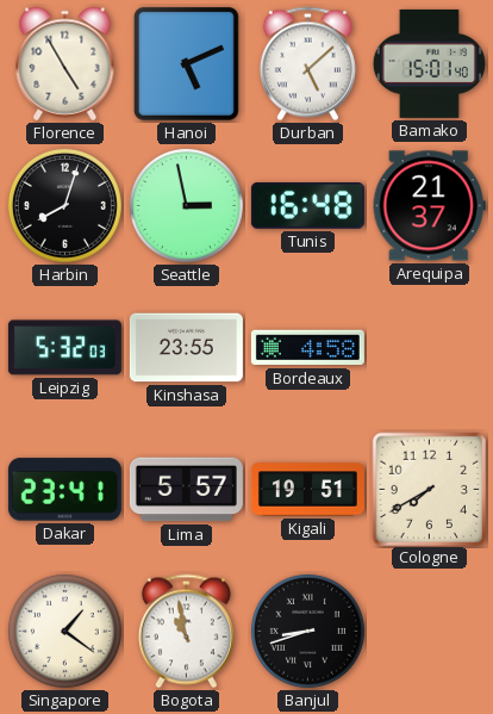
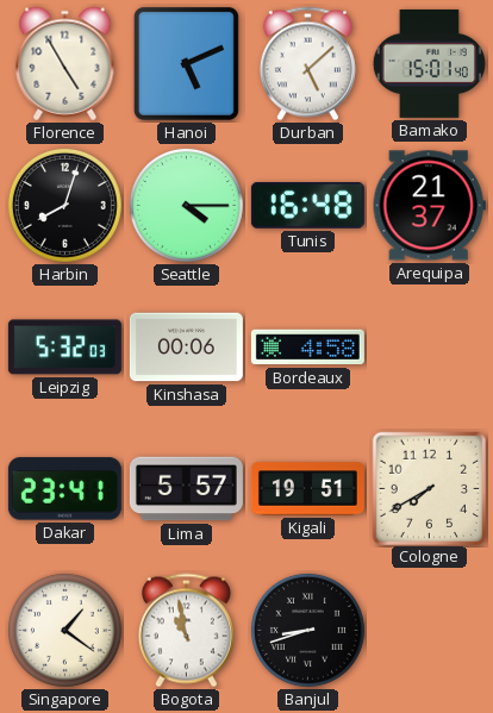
Seattle: 2:58 -> 4:15 (186, 205)
Kinshasa: 23:55 -> 00:06 (186, 348)
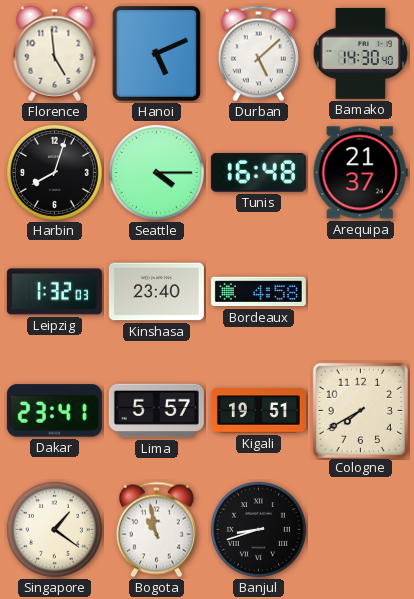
Florence: 4:55 -> 4:59 (55, 54)
Bamako: 15:01 -> 14:30 (360, 53)
Leipzig: 5:32 -> 1:32 (54, 292)
Kinshasa: 00:06 -> 23:40 (156, 292)
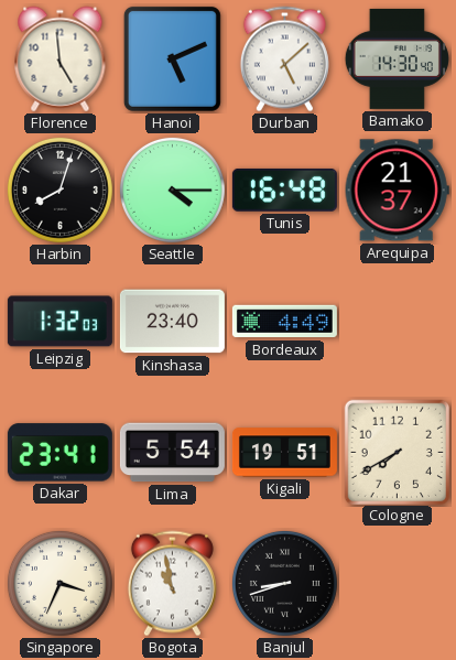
Bordeaux: 4:58 -> 4:49 (284, 322)
Lima: 5:57 -> 5:54 (172, 453)
Singapore: 1:21 -> 3:34 (59, 583)
